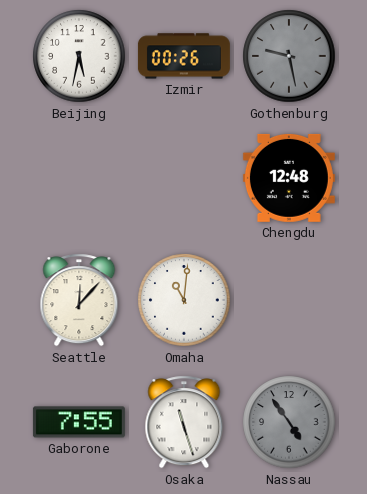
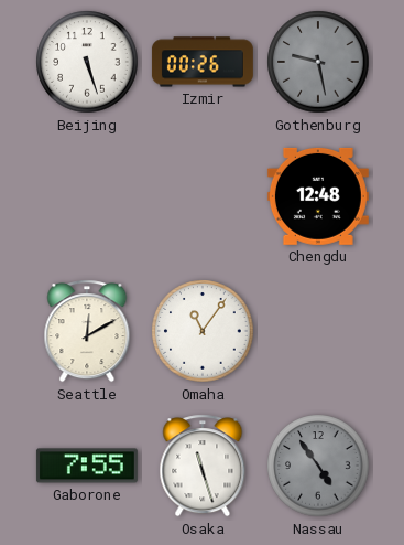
Beijing: 5:32 -> 5:27 (87, 62)
Seattle: 12:07 -> 12:10 (87, 331)
Omaha: 11:01 -> 11:06 (203, 331)
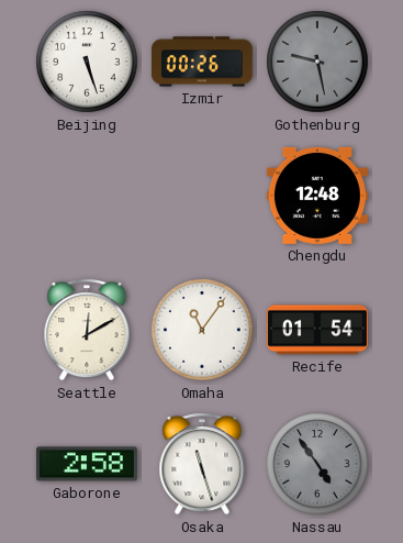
Recife: none -> 01:54 (317, 330)
Gaborone: 7:55 -> 2:58 (87, 464)
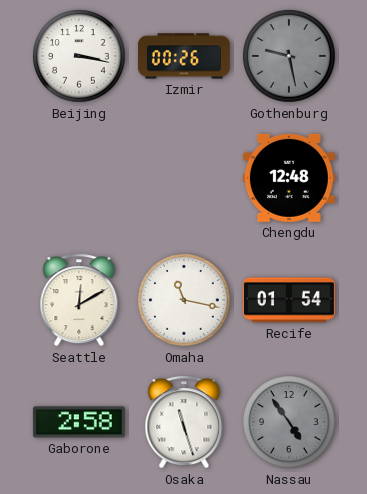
Beijing: 5:27 -> 3:17 (79, 56)
Omaha: 11:06 -> 11:17 (184, 300)
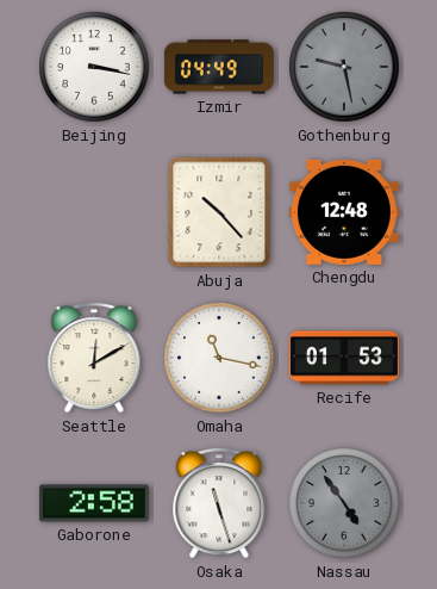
Izmir: 00:26 -> 04:49 (219, 67)
Abuja: none -> 10:23 (219, 212)
Recife: 01:54 -> 01:53 (344, 358)
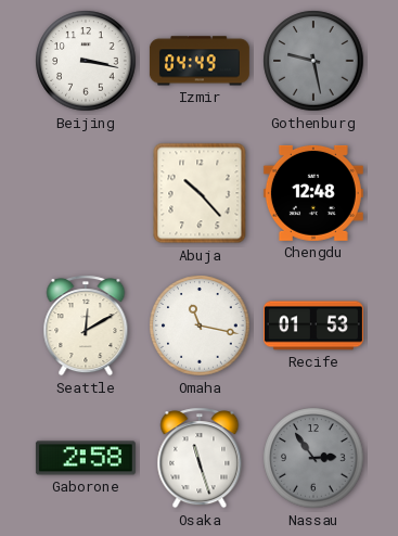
Nassau: 4:54 -> 2:54 (313, 458)
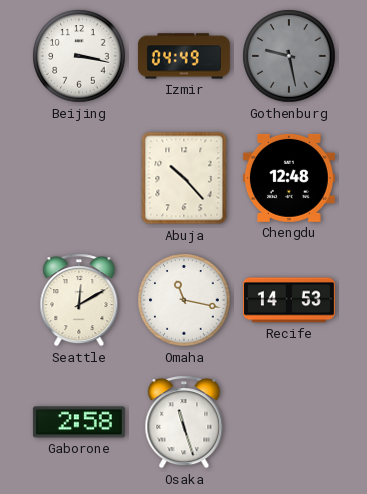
Recife: 01:53 -> 14:53 (289, 300)
Nassau: 2:54 -> none (313, 458)
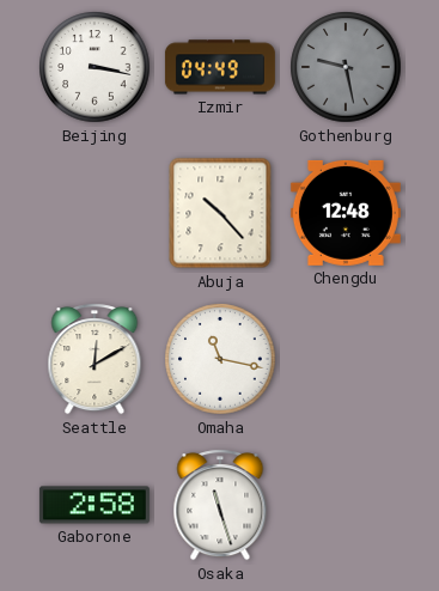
Recife: 14:53 -> none (289, 300)
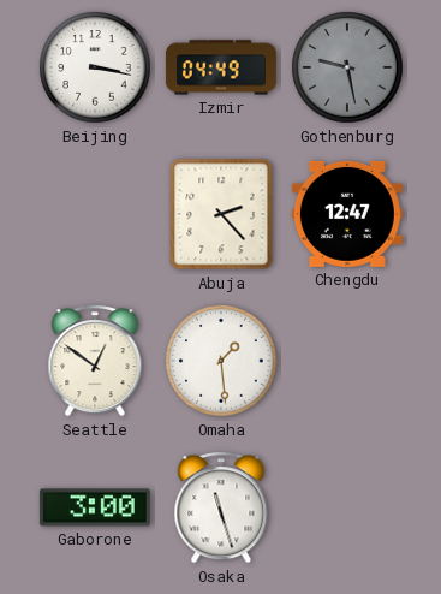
Abuja: 10:23 -> 2:23 (221, 214)
Chengdu: 12:48 -> 12:47 (347, 214)
Seattle: 12:10 -> 12:51 (95, 361)
Omaha: 11:17 -> 1:29 (221, 361)
Gaborone: 2:58 -> 3:00 (95, 507)
